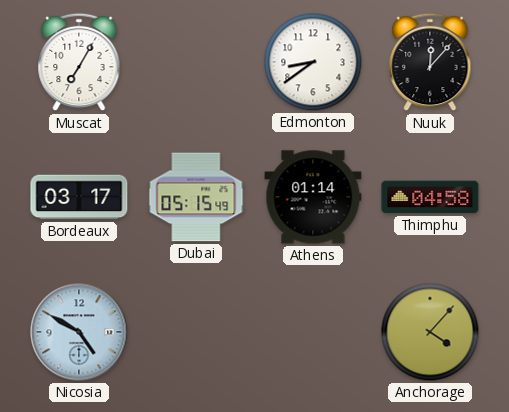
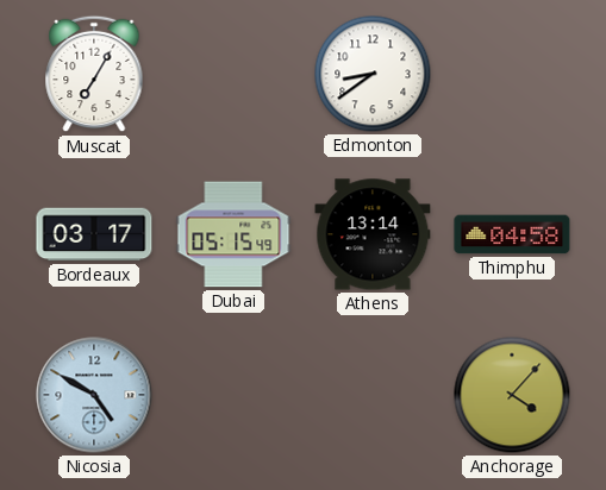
Nuuk: 12:07 -> none (430, 62)
Athens: 01:14 -> 13:14 (373, 234)
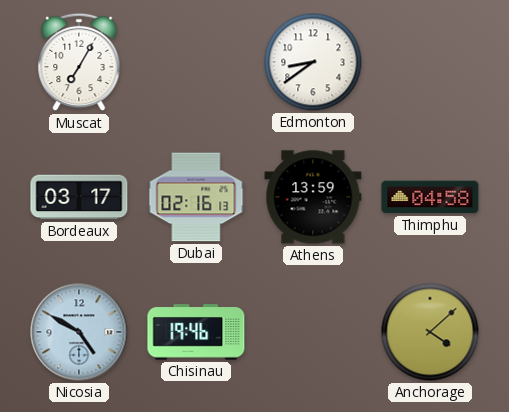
Dubai: 05:15 -> 02:16 (196, 197)
Athens: 13:14 -> 13:59 (313, 197)
Chisinau: none -> 19:46 (196, 332)
Anchorage: 4:07 -> 4:08 (430, 332)
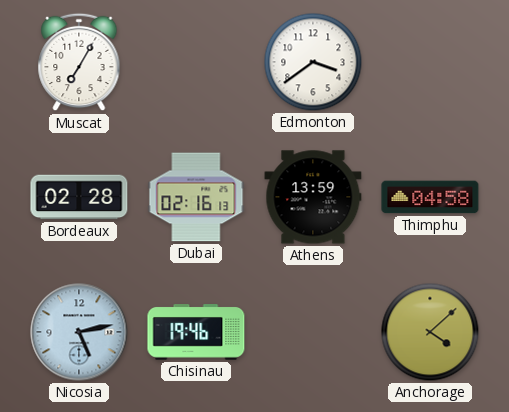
Edmonton: 8:39 -> 3:39 (313, 62)
Bordeaux: 03:17 -> 02:28 (79, 197)
Nicosia: 4:50 -> 5:13 (79, 332)
